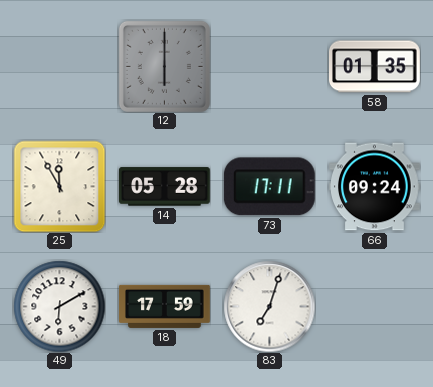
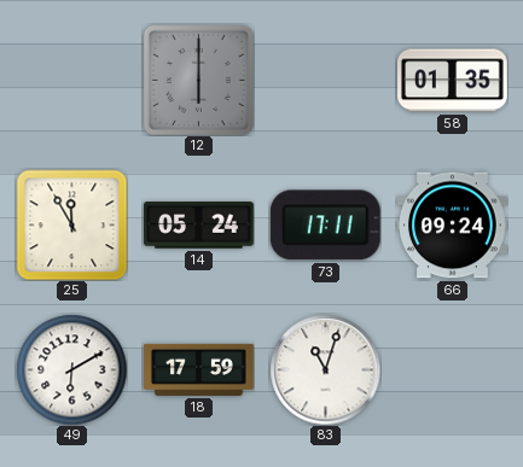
14: 05:28 -> 05:24 (199, 226)
83: 7:03 -> 11:03 (325, 369)
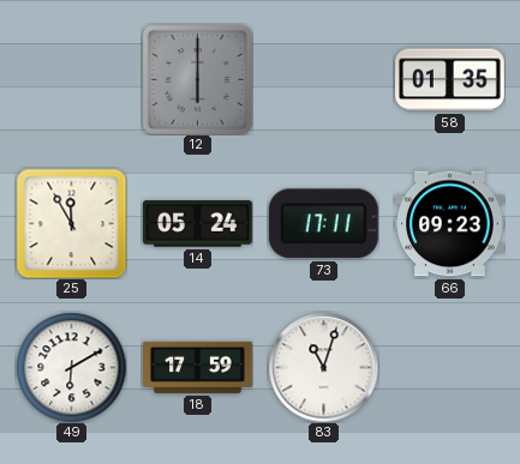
66: 09:24 -> 09:23 (450, 224)
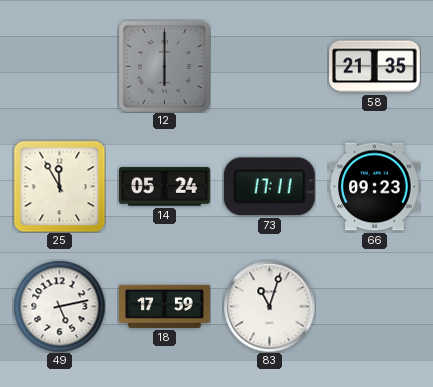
58: 01:35 -> 21:35 (375, 67)
49: 6:10 -> 5:13 (59, 306)
